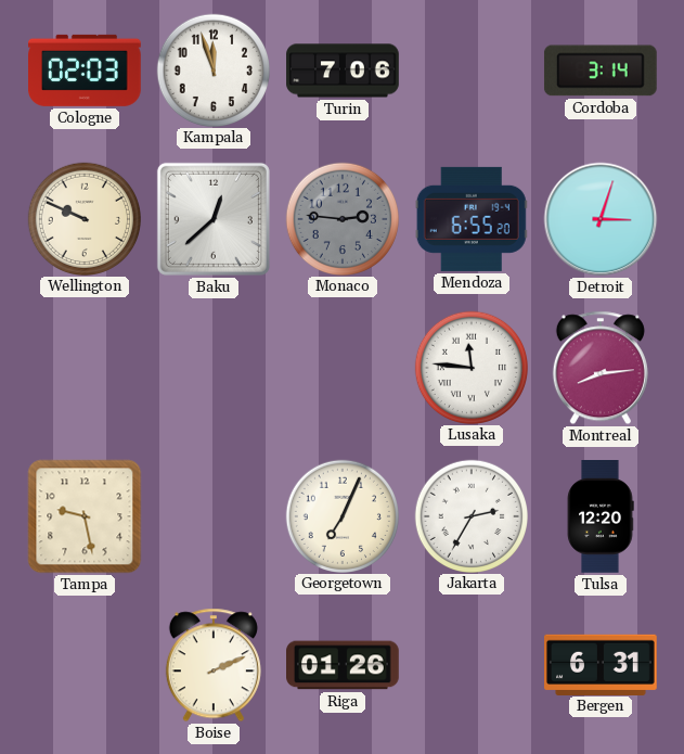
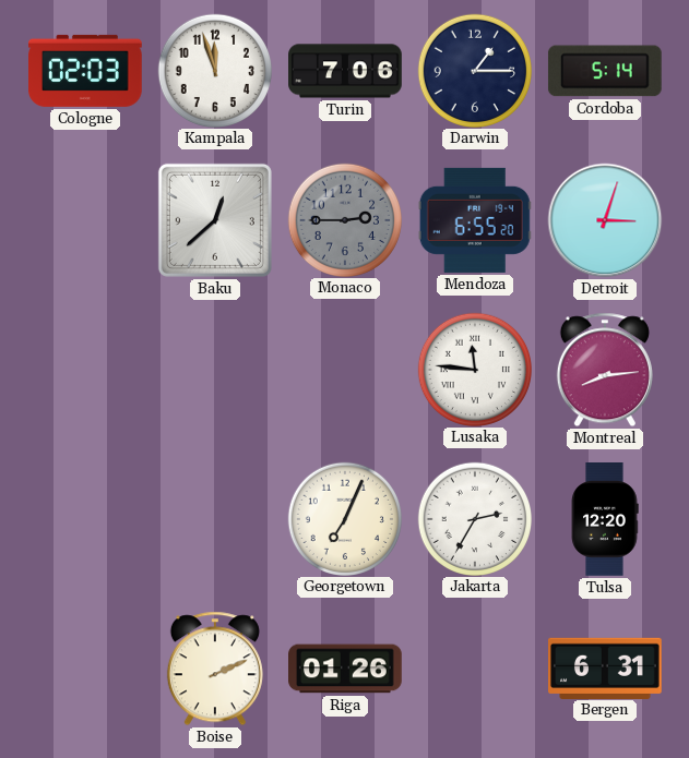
Darwin: none -> 1:15 (474, 70)
Cordoba: 3:14 -> 5:14 (605, 71)
Wellington: 9:49 -> none (83, 218)
Monaco: 2:46 -> 2:45 (344, 219)
Tampa: 9:28 -> none (85, 516)
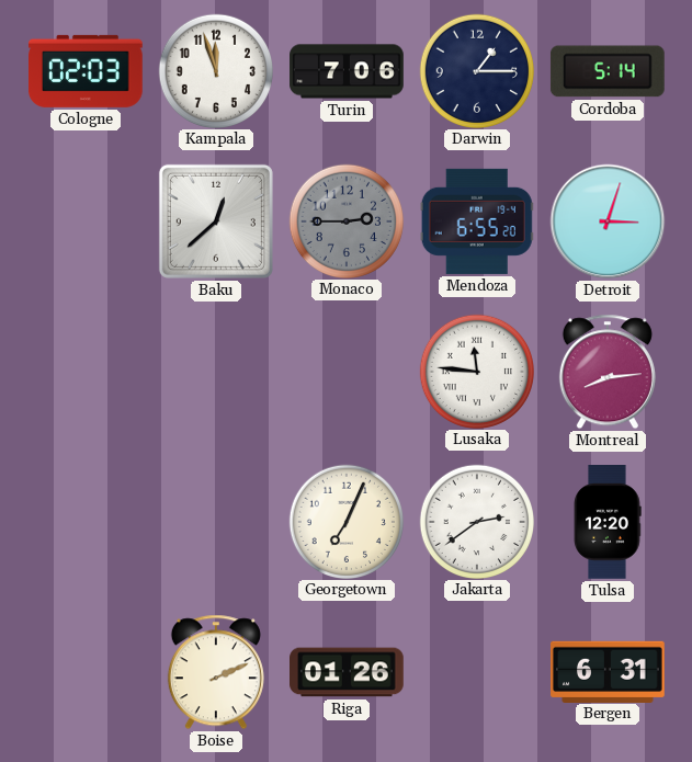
Jakarta: 2:35 -> 2:39 (476, 521)
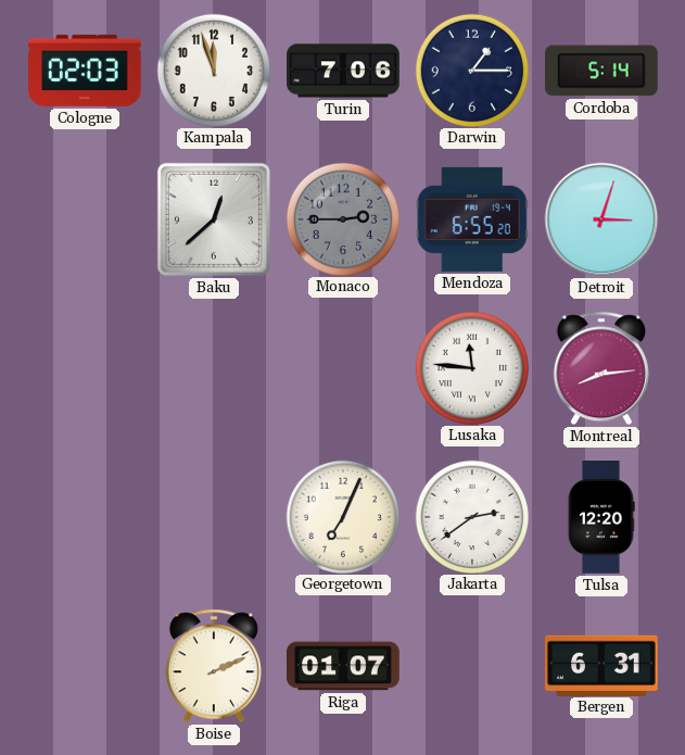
Riga: 01:26 -> 01:07 (343, 666)
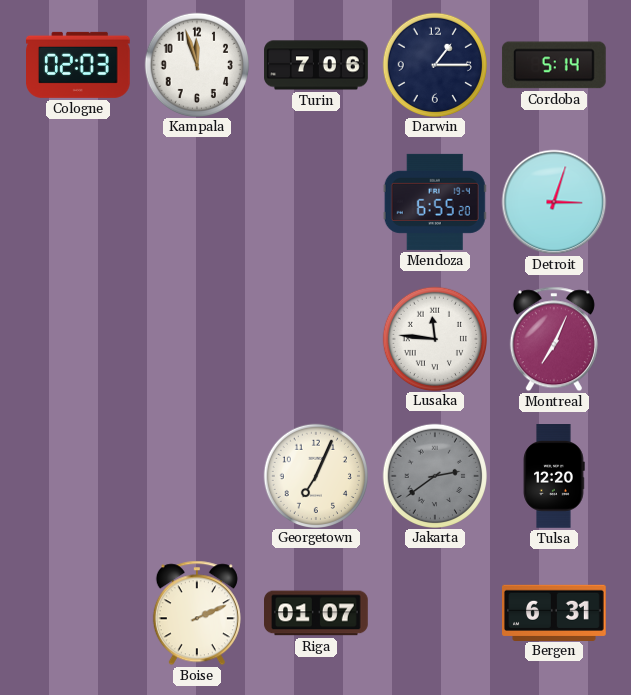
Baku: 12:38 -> none (214, 219)
Monaco: 2:45 -> none (342, 218)
Montreal: 8:14 -> 7:04 (554, 339)
Jakarta dial: white -> grey (434, 475)
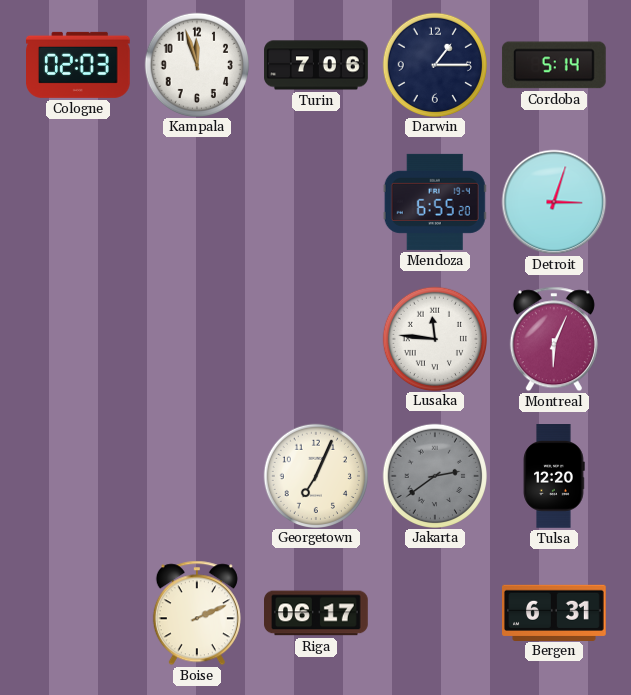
Montreal: 7:04 -> 6:04 (554, 339)
Riga: 01:07 -> 06:17 (316, 613)
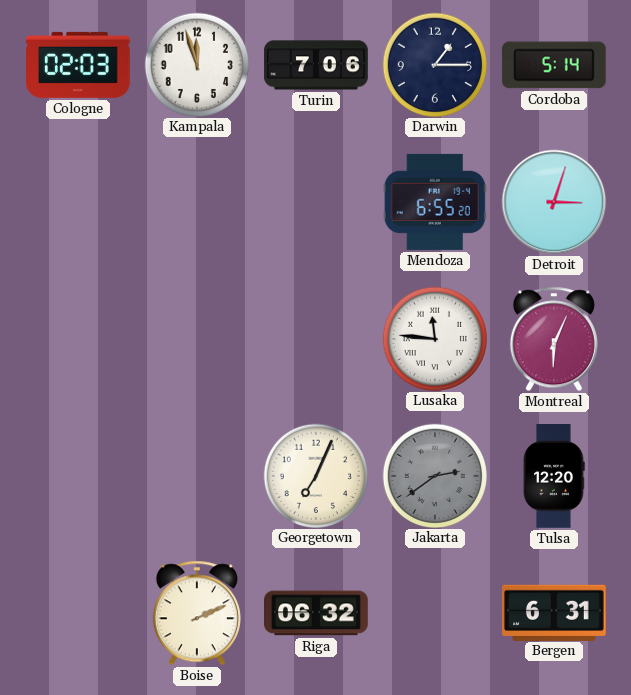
Riga: 06:17 -> 06:32 (316, 613)
